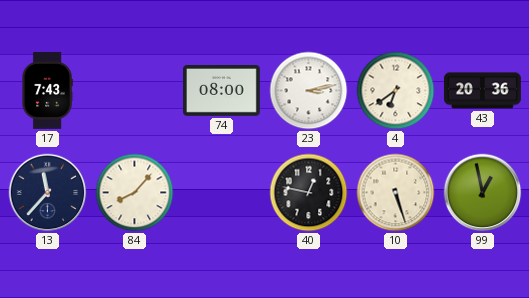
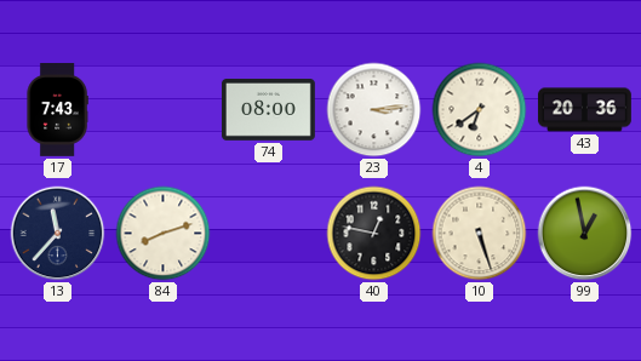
23: 3:13 -> 3:14 (374, 110)
84: 8:07 -> 8:12 (164, 234)
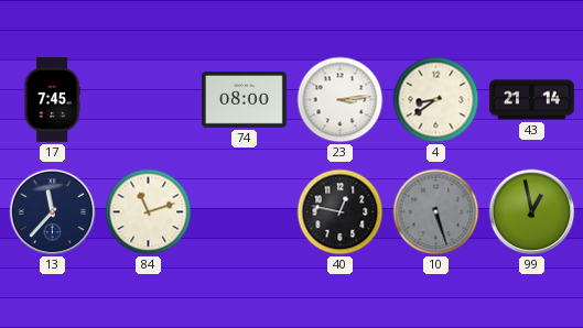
17: 7:43 -> 7:45 (52, 100)
4: 6:39 -> 8:39 (436, 100)
43: 20:36 -> 21:14 (531, 100)
84: 8:12 -> 11:12 (149, 212)
10 dial: cream -> grey (436, 212)
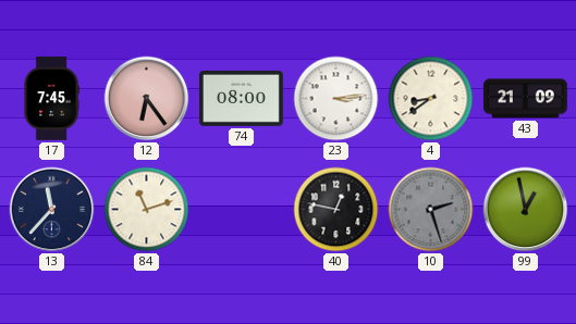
12: none -> 6:24 (147, 99)
43: 21:14 -> 21:09 (525, 99)
10: 5:27 -> 2:27 (431, 210)
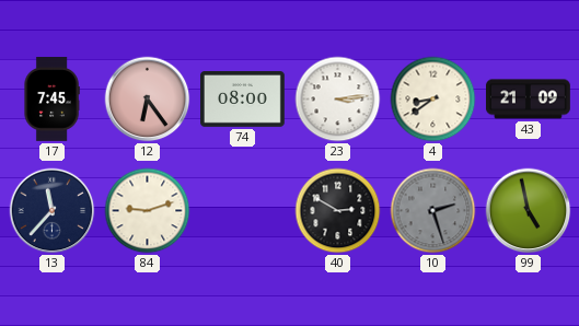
84: 11:12 -> 9:12 (148, 211)
40: 12:47 -> 2:50 (338, 211)
99: 12:58 -> 4:58 (529, 211)
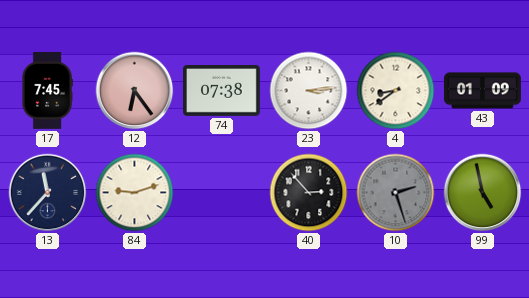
74: 08:00 -> 07:38 (222, 91)
43: 21:09 -> 01:09 (482, 91)
40: 2:50 -> 2:53 (309, 193)
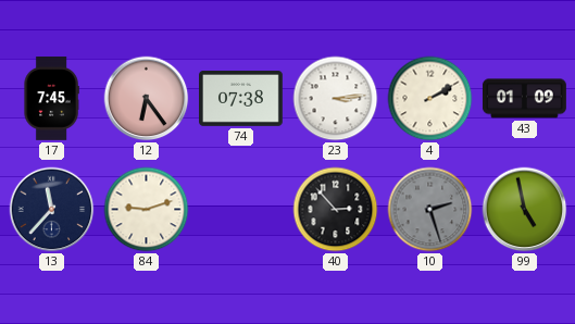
4: 8:39 -> 2:10 (430, 99)
